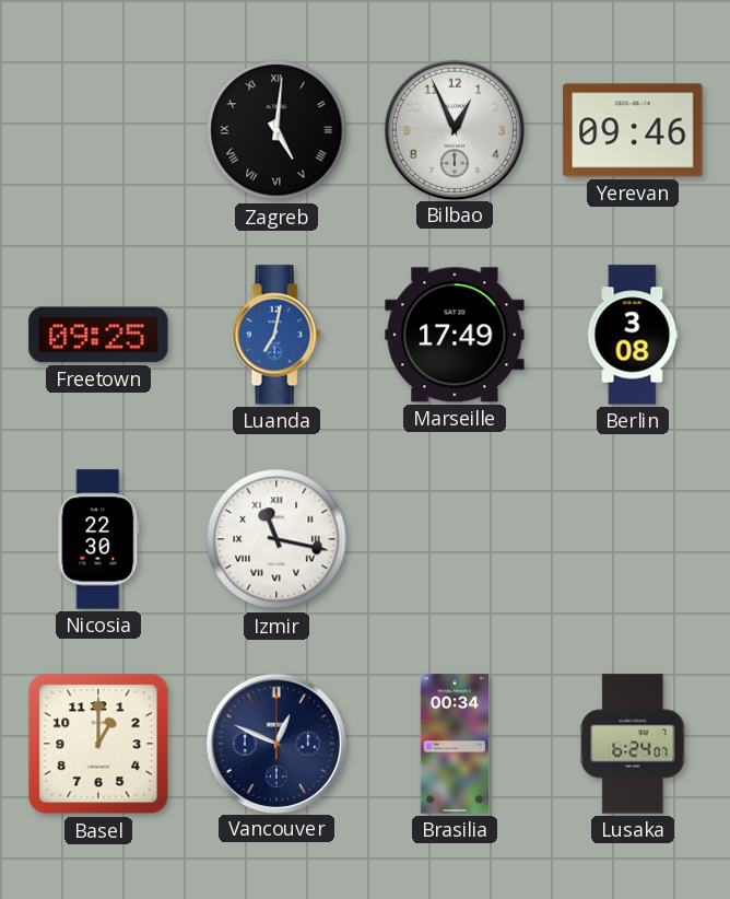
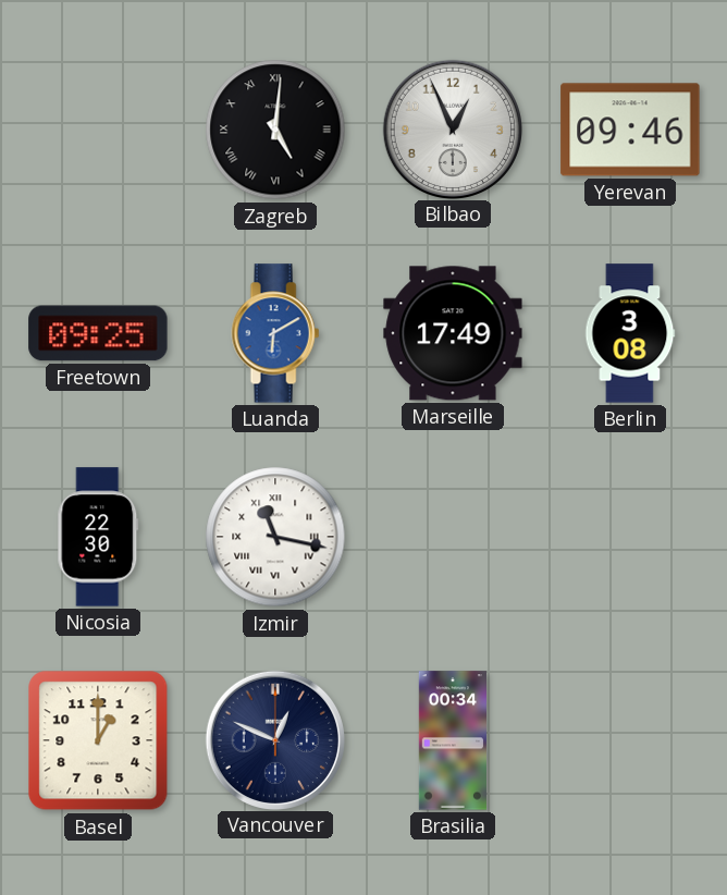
Luanda: 7:02 -> 6:10 (275, 333)
Lusaka: 6:24 -> none (633, 744)
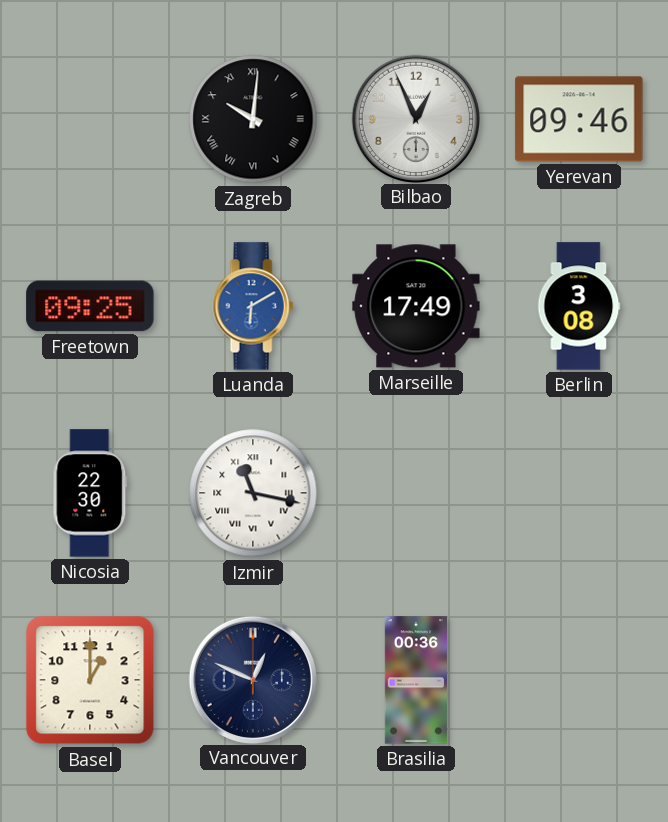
Zagreb: 5:01 -> 10:01 (253, 119)
Brasilia: 00:34 -> 00:36 (415, 680)
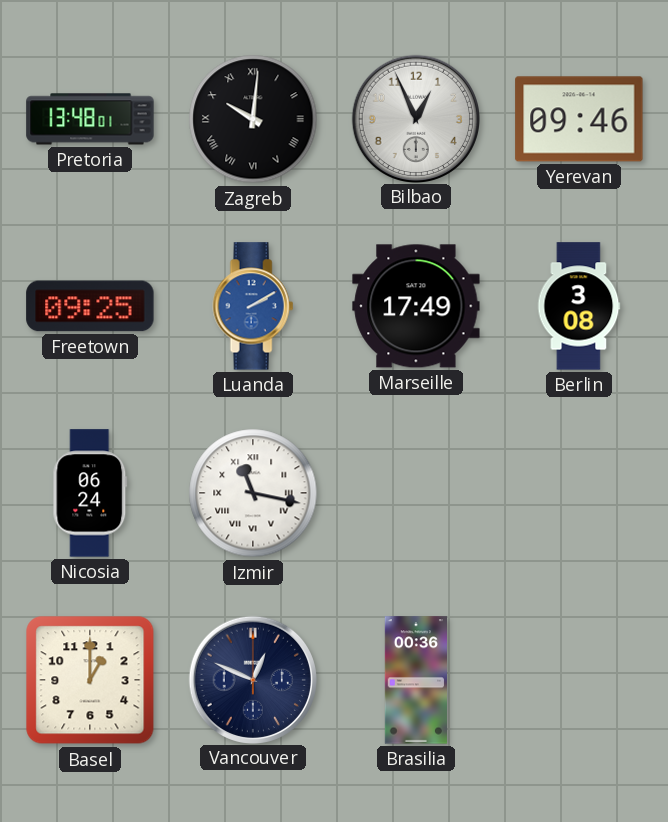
Pretoria: none -> 13:48 (90, 119)
Luanda: 6:10 -> 2:10 (253, 306)
Nicosia: 22:30 -> 06:24 (90, 493)
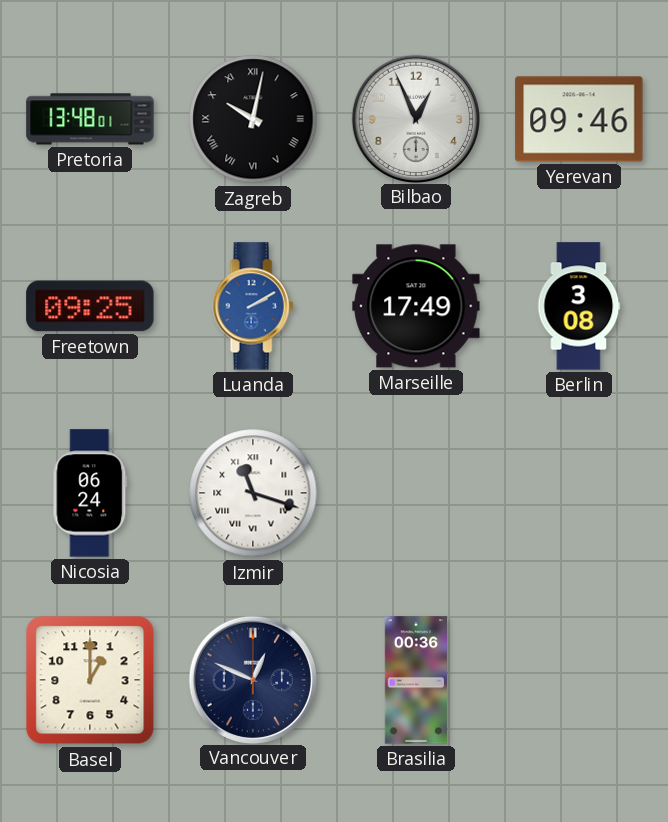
Zagreb: 10:01 -> 10:02 (253, 119)
Izmir: 11:17 -> 11:18 (253, 493)
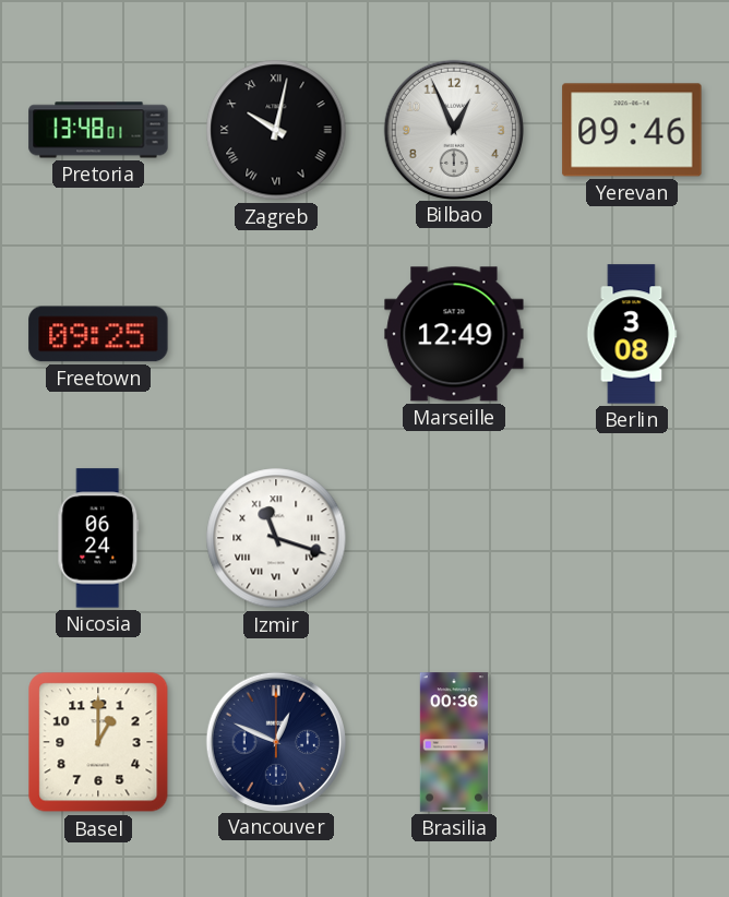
Luanda: 2:10 -> none (253, 306)
Marseille: 17:49 -> 12:49 (454, 334)
